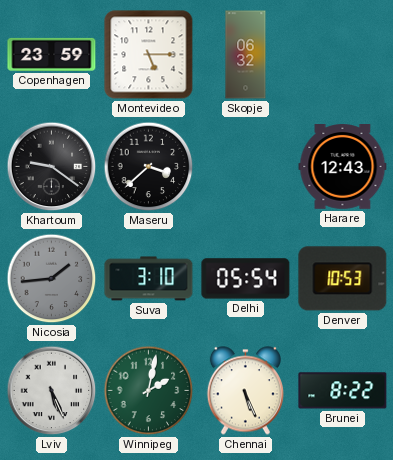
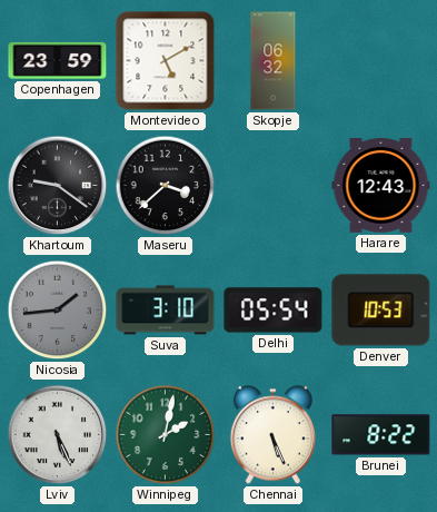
Montevideo: 5:15 -> 5:10 (166, 61)
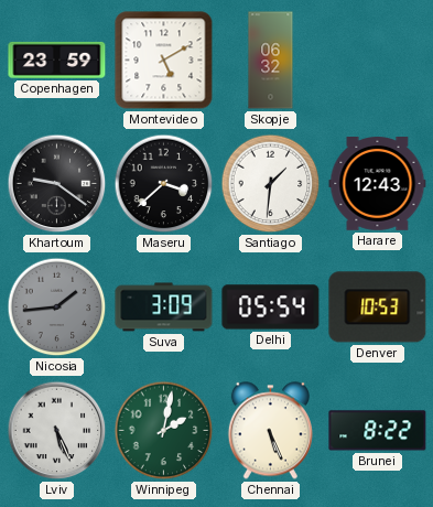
Santiago: none -> 1:31 (271, 184)
Suva: 3:10 -> 3:09 (164, 308)
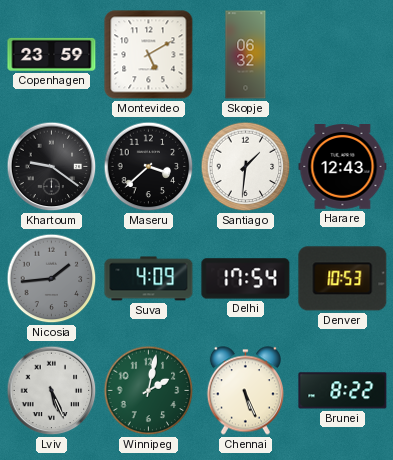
Suva: 3:09 -> 4:09 (149, 279)
Delhi: 05:54 -> 17:54 (246, 279)
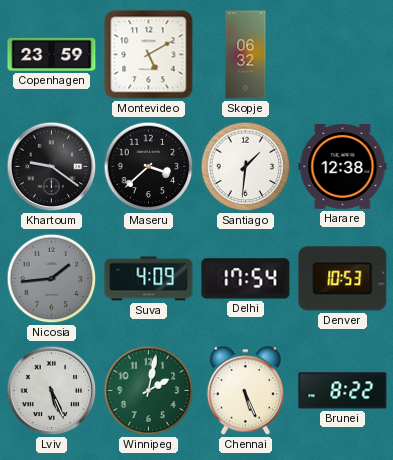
Harare: 12:43 -> 12:38 (343, 167)
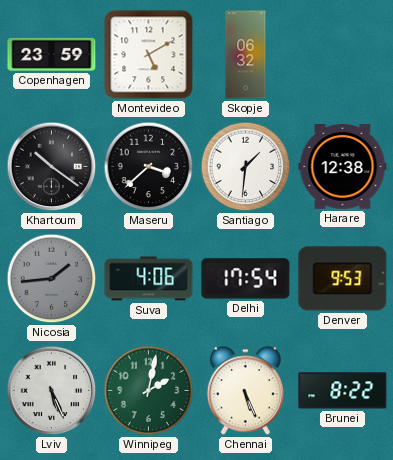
Khartoum: 9:21 -> 10:21 (52, 167)
Suva: 4:09 -> 4:06 (149, 279)
Denver: 10:53 -> 9:53 (343, 279)
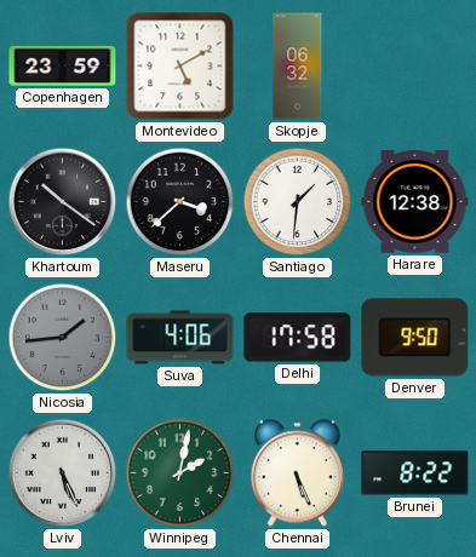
Delhi: 17:54 -> 17:58 (298, 338)
Denver: 9:53 -> 9:50 (415, 338)
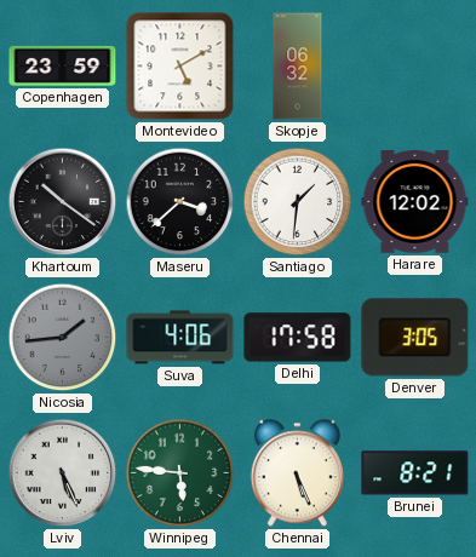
Harare: 12:38 -> 12:02 (415, 202)
Denver: 9:50 -> 3:05 (415, 338)
Winnipeg: 2:02 -> 5:46 (180, 473)
Brunei: 8:22 -> 8:21 (415, 473)
